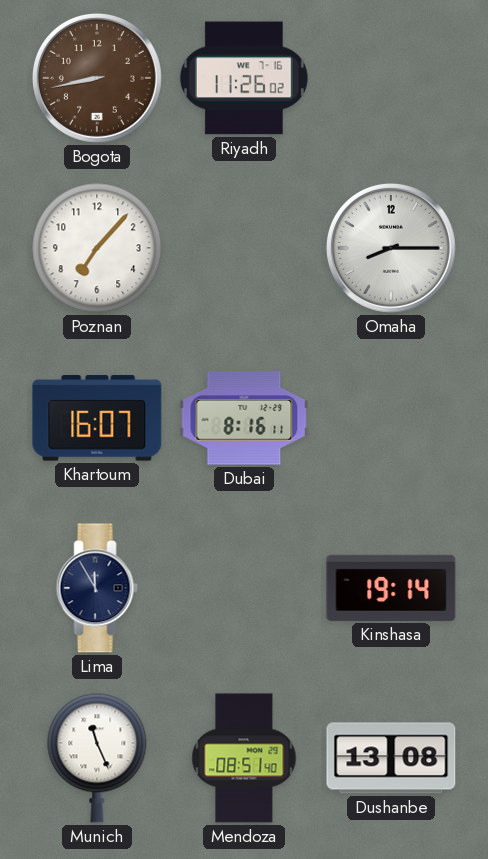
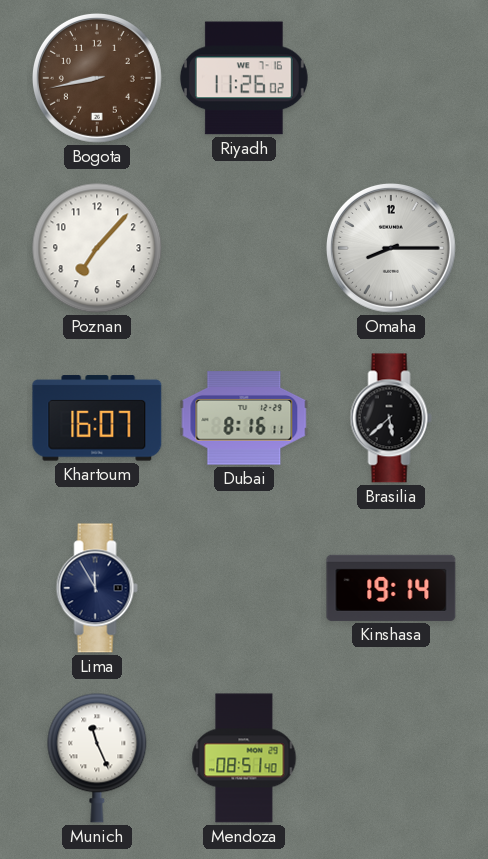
Brasilia: none -> 5:38 (391, 418)
Dushanbe: 13:08 -> none (391, 758)
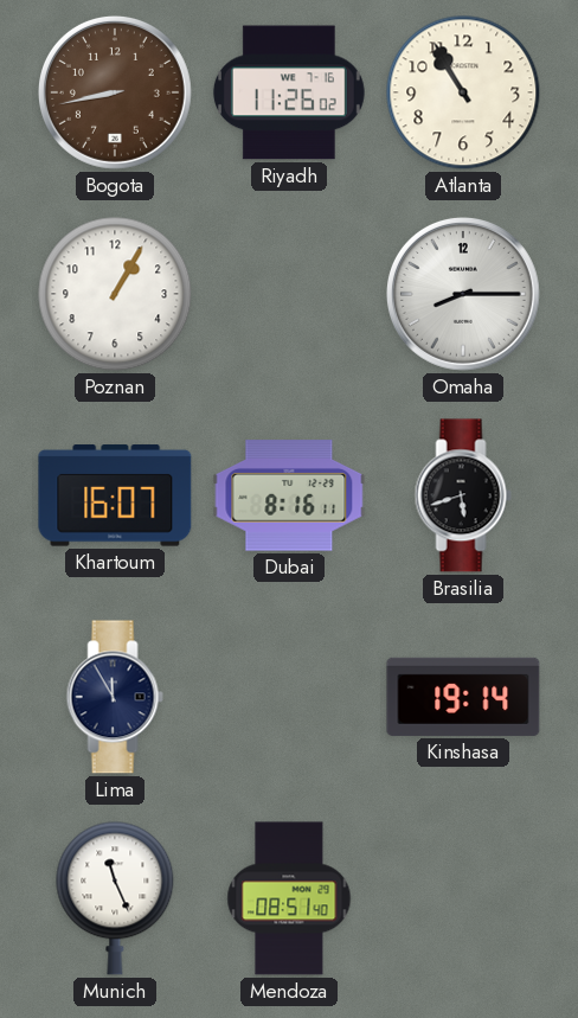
Atlanta: none -> 10:55 (463, 92)
Poznan: 7:07 -> 1:05 (115, 294)
Brasilia: 5:38 -> 5:42 (463, 495)
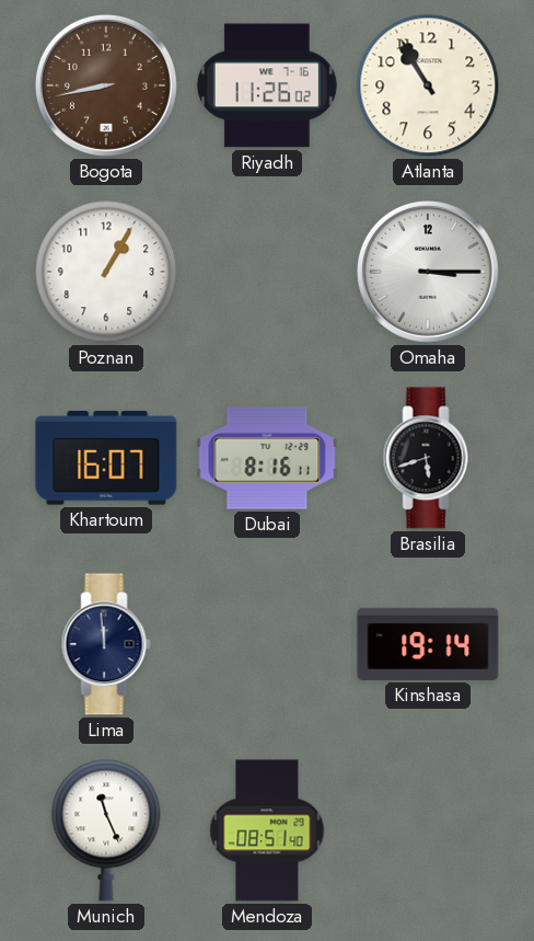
Omaha: 8:15 -> 3:15 (428, 272)
Lima: 11:55 -> 11:59 (106, 644)
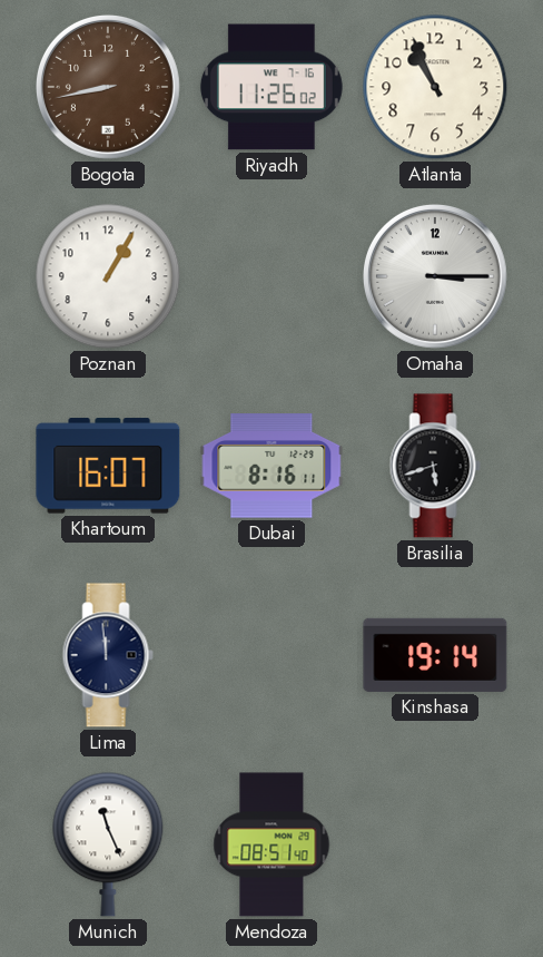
Atlanta: 10:55 -> 10:56 (435, 87)
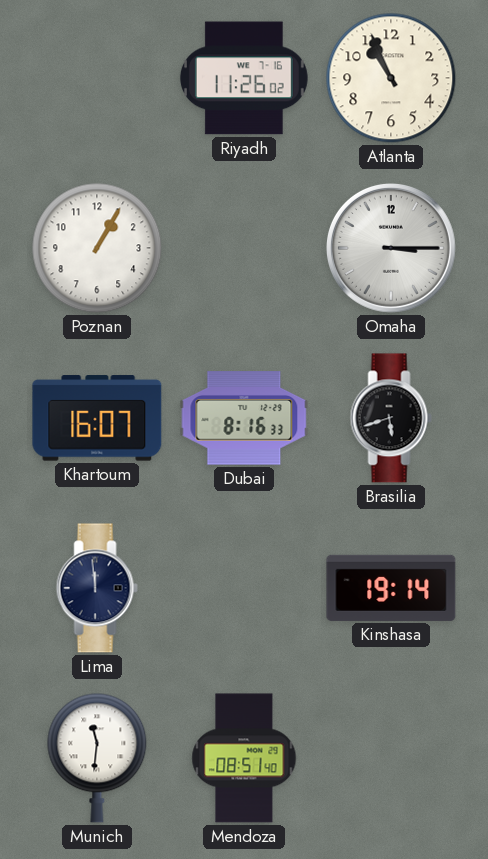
Bogota: 8:43 -> none (108, 87)
Dubai: 8:16:11 -> 8:16:33 (244, 418)
Munich: 11:26 -> 11:31 (97, 758)
